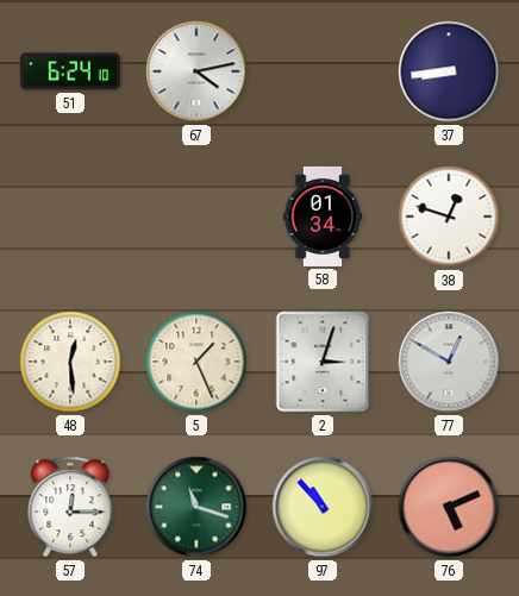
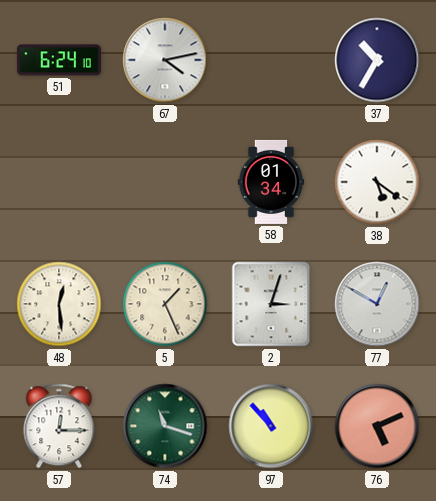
37: 8:44 -> 10:35 (377, 60)
38: 12:48 -> 5:21 (377, 182)
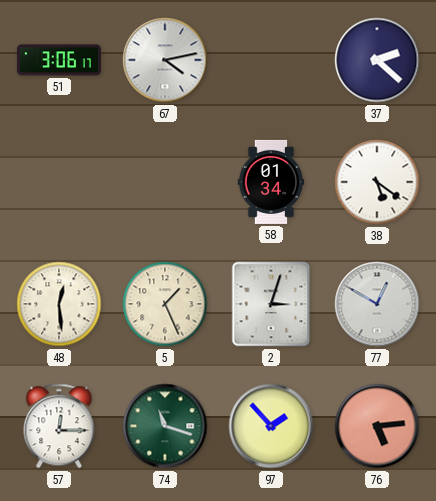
51: 6:24 -> 3:06 (59, 60)
37: 10:35 -> 2:22 (377, 60)
97: 10:53 -> 1:53 (271, 426)
76: 5:11 -> 5:14 (377, 426)
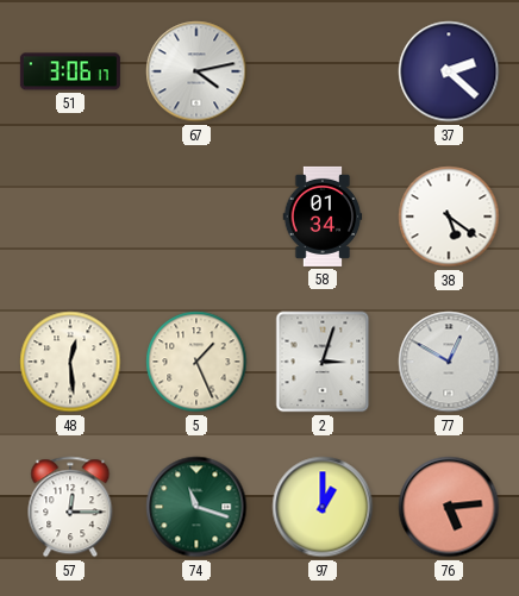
97: 1:53 -> 1:00 (323, 507)
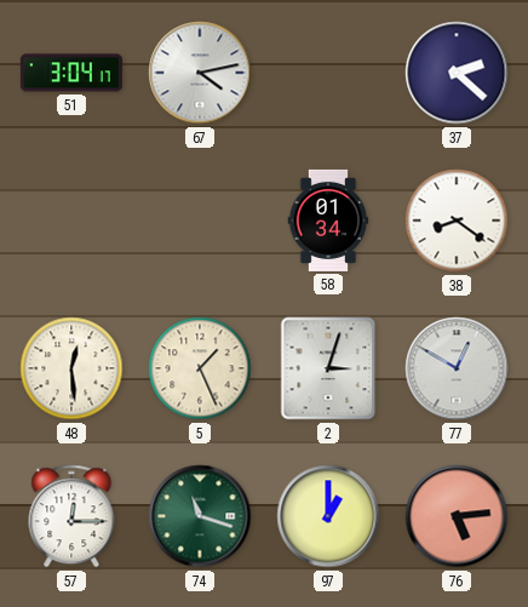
51: 3:06 -> 3:04 (71, 73)
38: 5:21 -> 8:21 (457, 221)
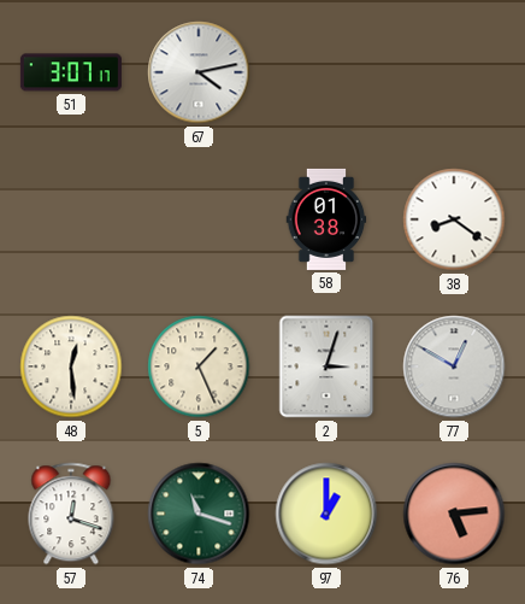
51: 3:04 -> 3:07 (71, 72)
37: 2:22 -> none (457, 73)
58: 01:34 -> 01:38 (326, 219)
57: 12:15 -> 12:18 (71, 514)
